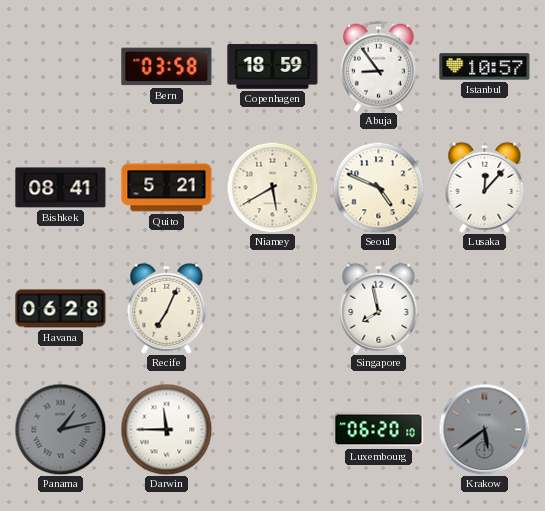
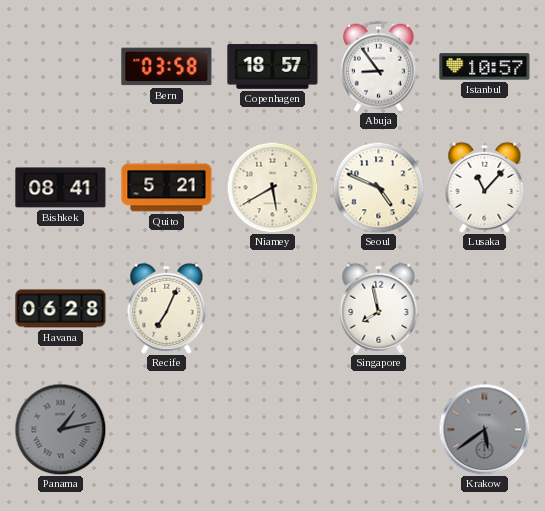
Copenhagen: 18:59 -> 18:57 (273, 66)
Lusaka: 12:07 -> 11:07 (485, 187)
Darwin: 11:45 -> none (166, 429)
Luxembourg: 06:20 -> none (379, 430)
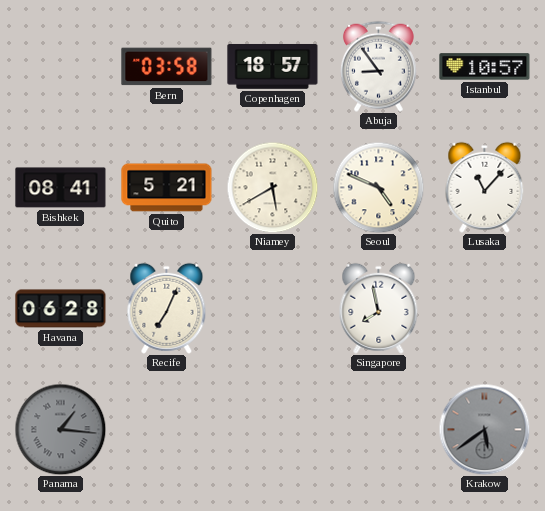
Panama: 1:13 -> 1:16 (60, 429)
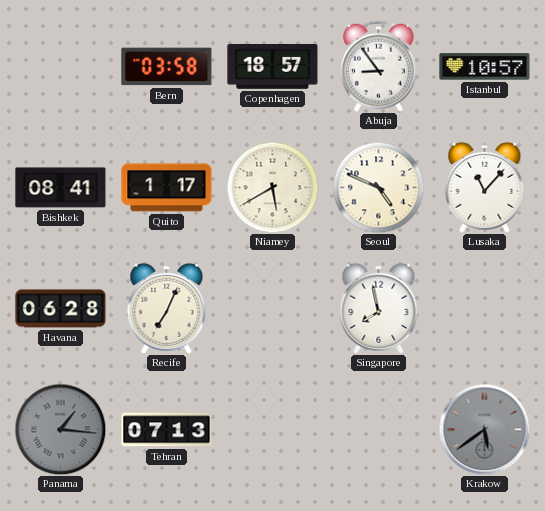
Quito: 5:21 -> 1:17 (167, 188)
Tehran: none -> 07:13 (167, 430)
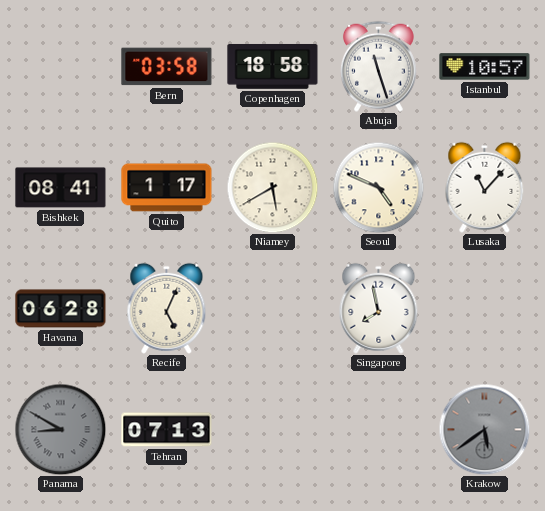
Copenhagen: 18:57 -> 18:58 (273, 66)
Abuja: 8:54 -> 11:27 (378, 66)
Recife: 7:04 -> 5:04 (167, 308)
Panama: 1:16 -> 8:50 (60, 429)
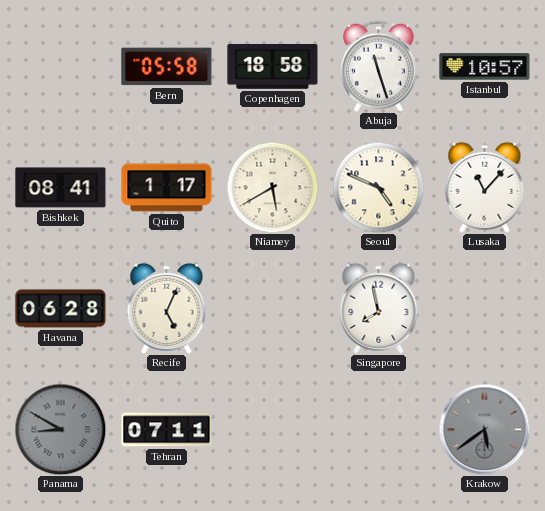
Bern: 03:58 -> 05:58 (167, 67)
Tehran: 07:13 -> 07:11 (167, 430)
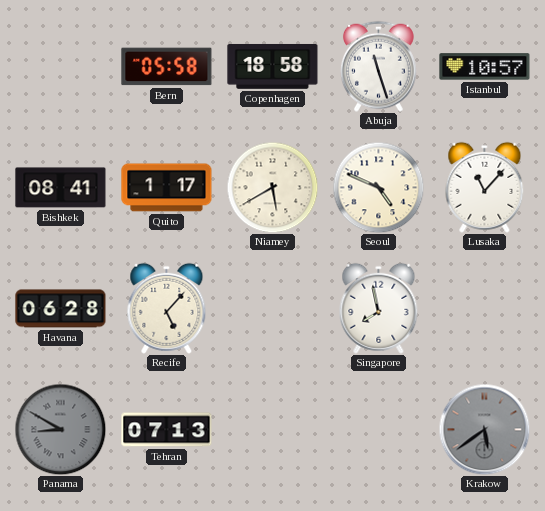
Recife: 5:04 -> 5:07 (167, 308)
Tehran: 07:11 -> 07:13 (167, 430)
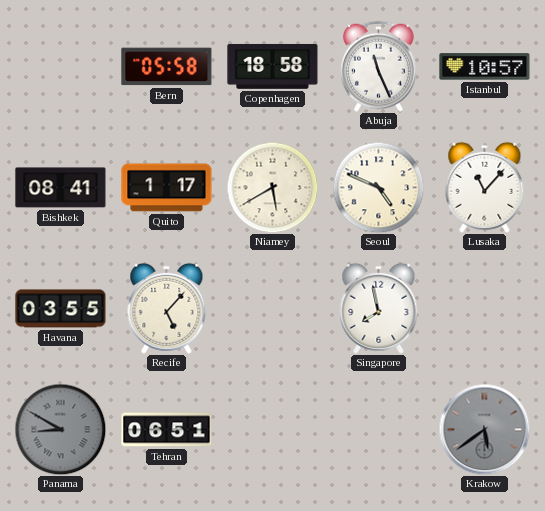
Abuja: 11:27 -> 11:26 (378, 66)
Havana: 06:28 -> 03:55 (61, 309)
Tehran: 07:13 -> 06:51 (167, 430)
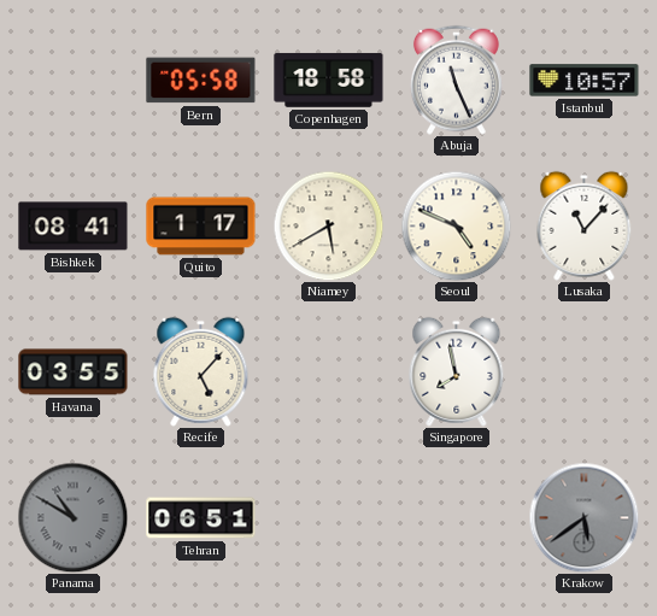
Panama: 8:50 -> 10:50 (72, 517)
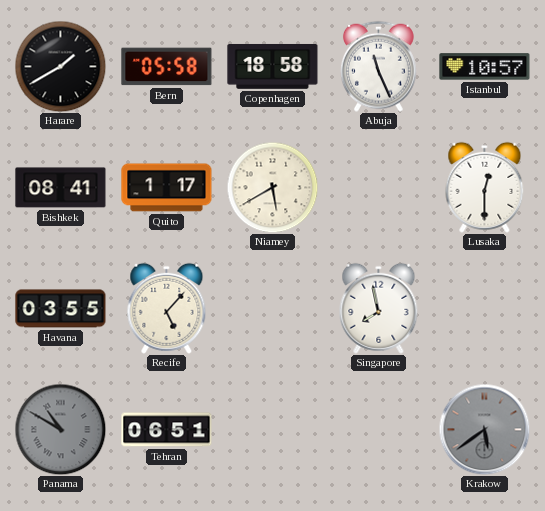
Harare: none -> 1:40 (60, 66)
Seoul: 4:49 -> none (456, 225)
Lusaka: 11:07 -> 12:30 (485, 187)
